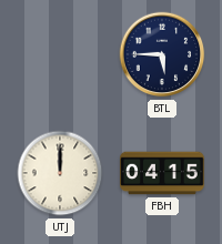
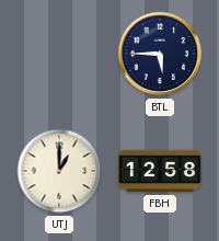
UTJ: 12:00 -> 1:00 (59, 171)
FBH: 04:15 -> 12:58 (161, 171)
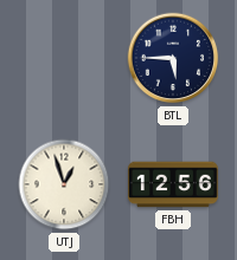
UTJ: 1:00 -> 12:57 (64, 184)
FBH: 12:58 -> 12:56 (174, 184)
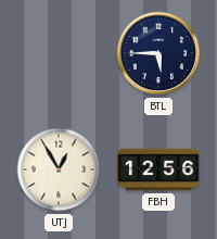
UTJ: 12:57 -> 12:55 (59, 169)
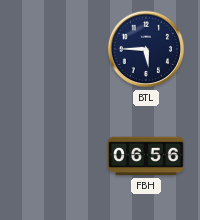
UTJ: 12:55 -> none (59, 169)
FBH: 12:56 -> 06:56 (147, 156)
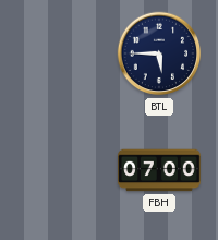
FBH: 06:56 -> 07:00 (160, 170)
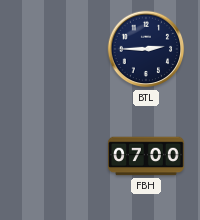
BTL: 5:45 -> 2:45 (146, 49)
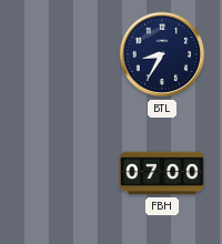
BTL: 2:45 -> 8:35 (162, 54)
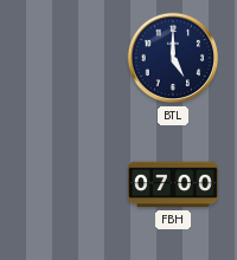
BTL: 8:35 -> 5:00 (173, 58)
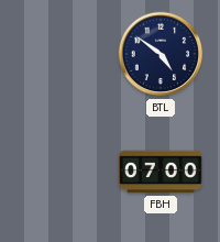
BTL: 5:00 -> 4:51 (161, 54)
